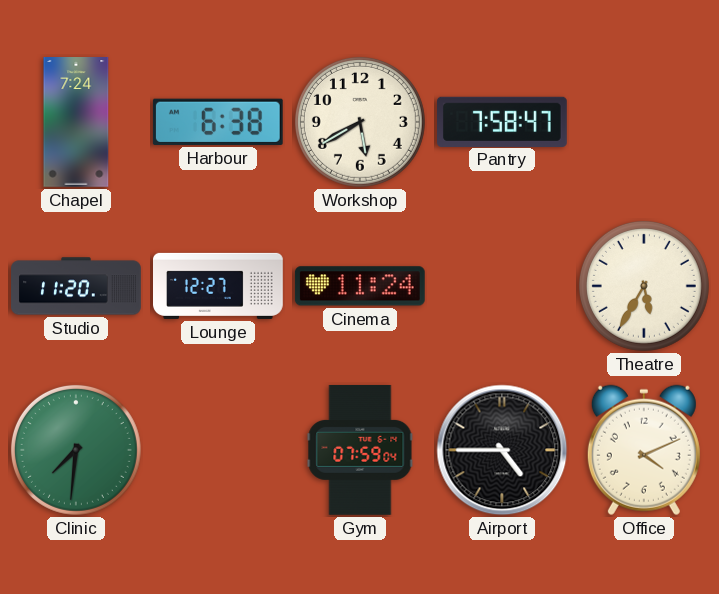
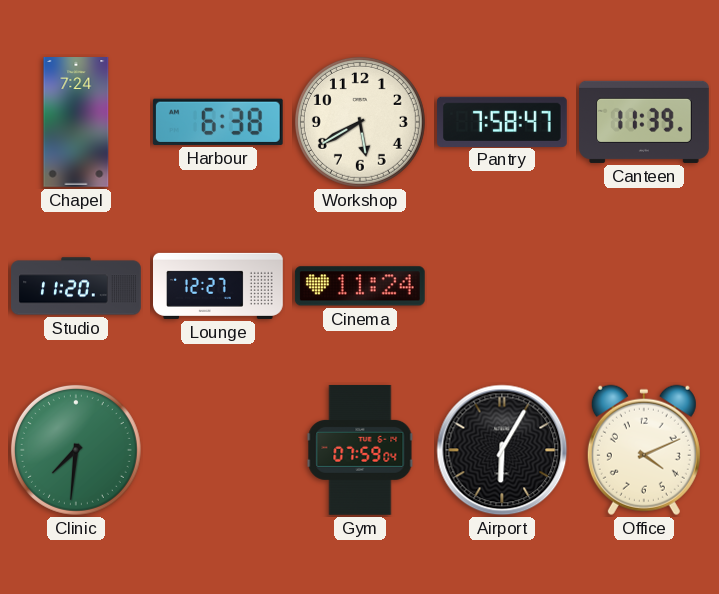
Canteen: none -> 11:39 (645, 122)
Theatre: 5:35 -> none (644, 286)
Airport: 4:45 -> 6:05 (502, 450)
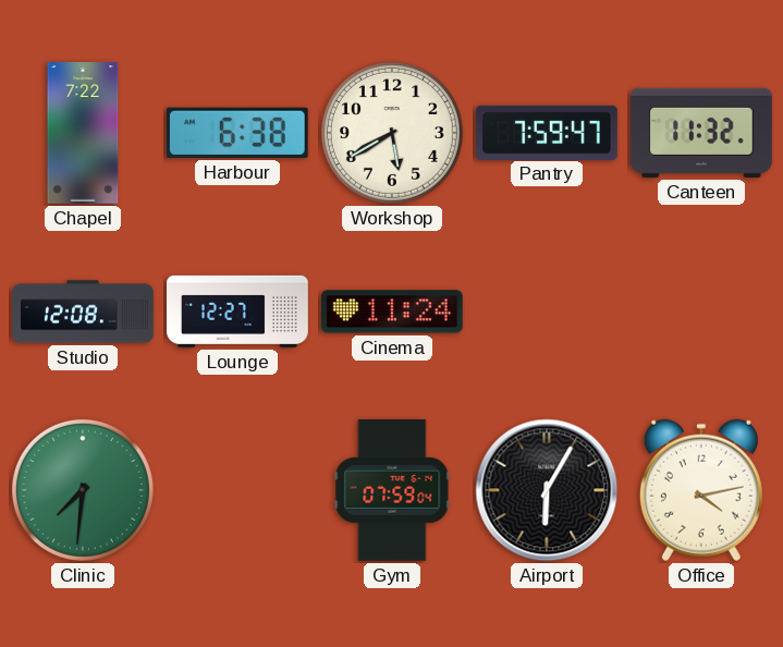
Chapel: 7:24 -> 7:22 (83, 134)
Pantry: 7:58 -> 7:59 (548, 132)
Canteen: 11:39 -> 11:32 (702, 133)
Studio: 11:20 -> 12:08 (83, 312)
Office: 4:11 -> 4:13 (701, 490)
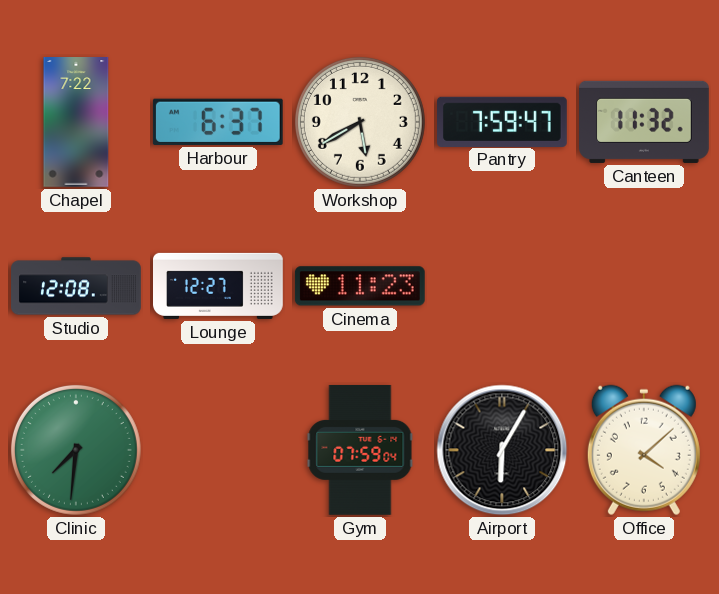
Harbour: 6:38 -> 6:37 (218, 122)
Cinema: 11:24 -> 11:23 (360, 286)
Office: 4:13 -> 4:08 (644, 450)
